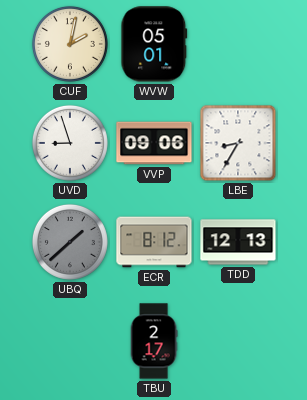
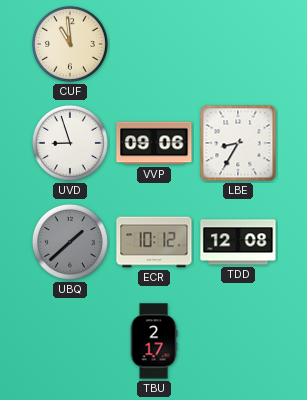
CUF: 2:02 -> 10:59 (70, 44)
WVW: 05:01 -> none (154, 44)
ECR: 8:12 -> 10:12 (154, 242)
TDD: 12:13 -> 12:08 (238, 242)
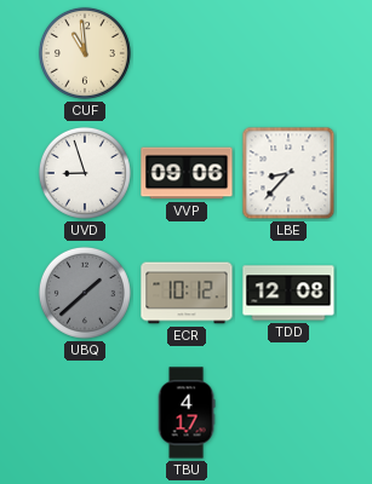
LBE: 8:35 -> 8:37 (288, 173)
TBU: 2:17 -> 4:17 (187, 413)
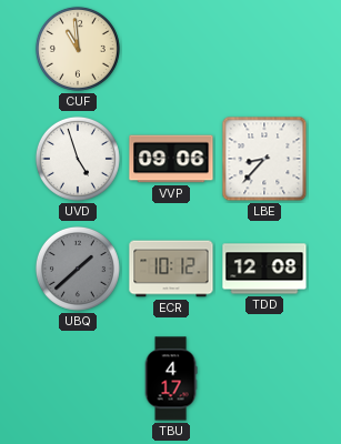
UVD: 8:57 -> 4:57 (78, 159)
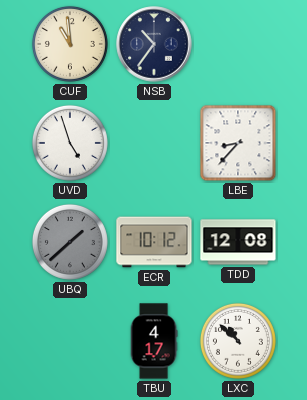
NSB: none -> 10:36 (154, 44)
VVP: 09:06 -> none (171, 159)
LXC: none -> 10:52 (238, 341)
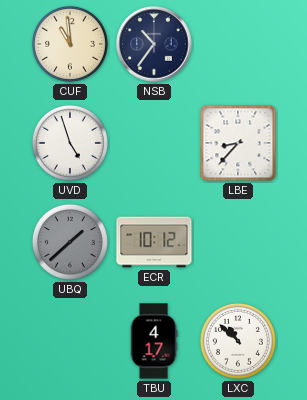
TDD: 12:08 -> none (238, 242)
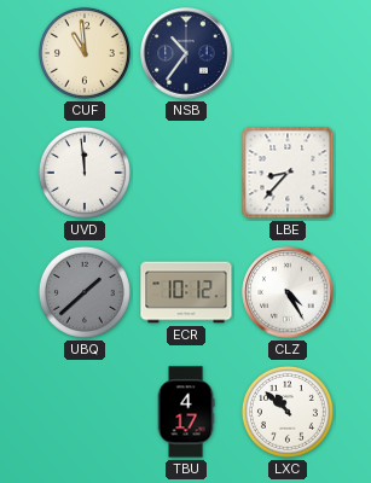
UVD: 4:57 -> 11:59 (85, 173)
CLZ: none -> 4:25 (288, 292)
